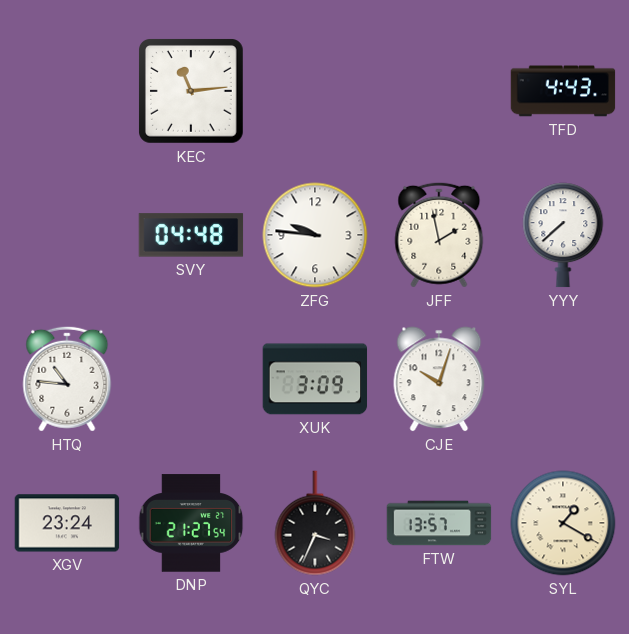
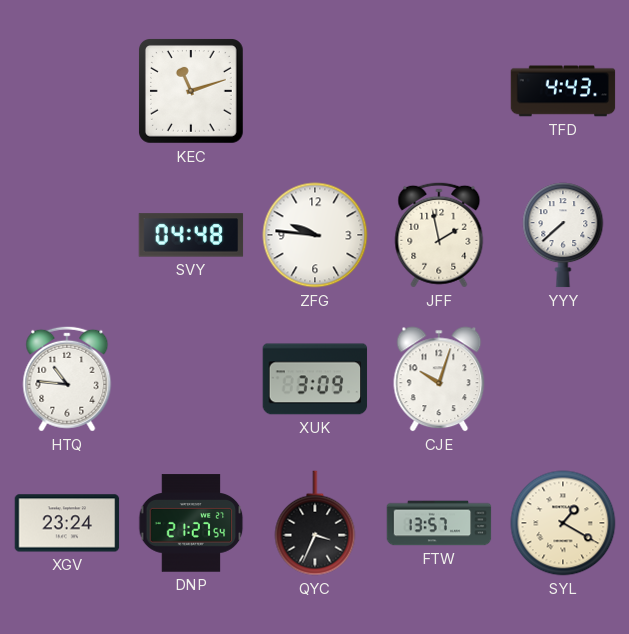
KEC: 11:14 -> 11:12 (192, 92)
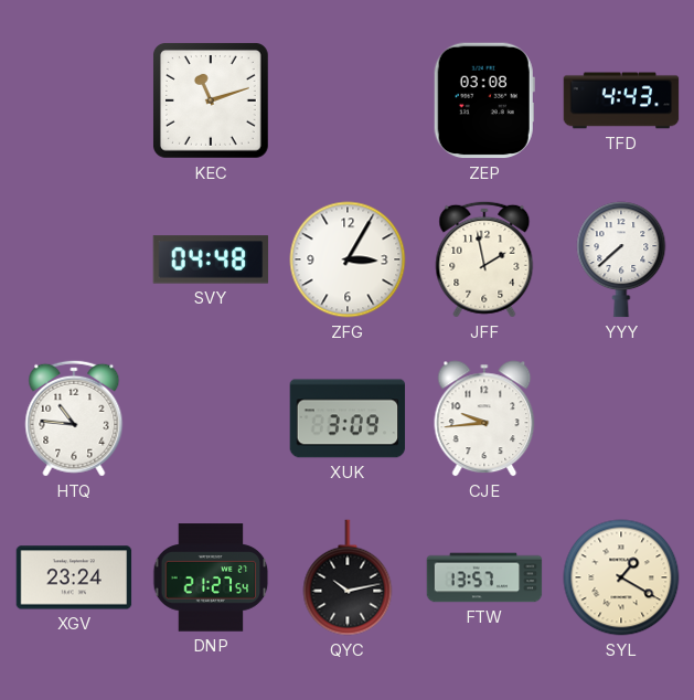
ZEP: none -> 03:08 (484, 100)
ZFG: 9:46 -> 3:05 (348, 259)
CJE: 10:03 -> 9:44 (484, 418)
QYC: 3:34 -> 10:13 (348, 577)
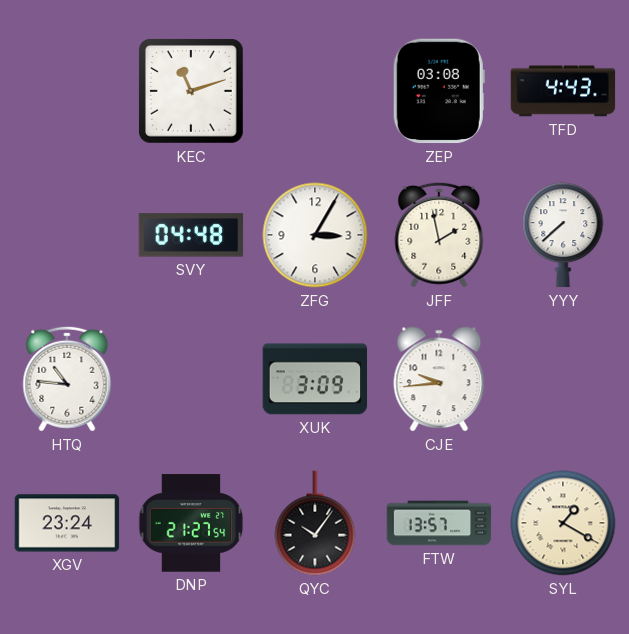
QYC: 10:13 -> 10:06 (315, 523)
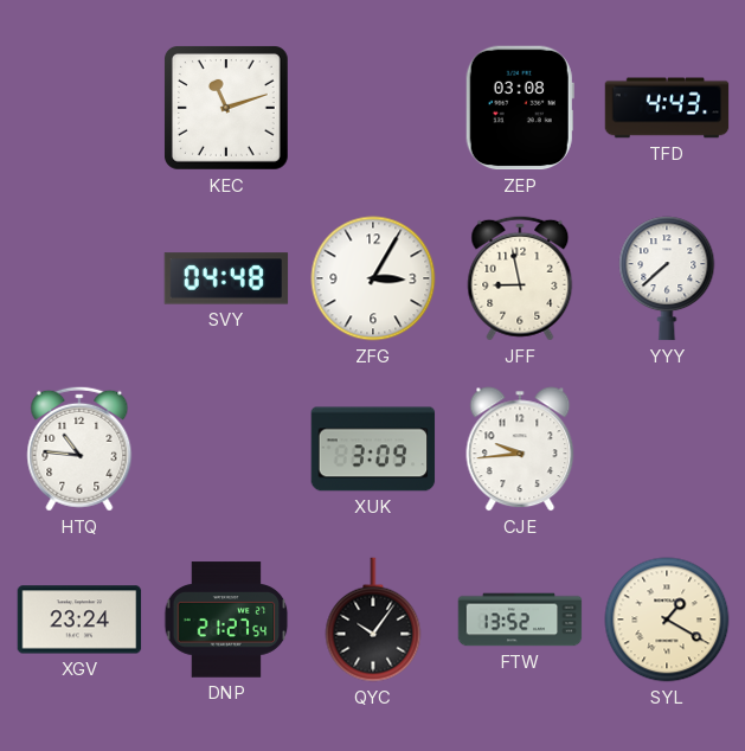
JFF: 1:58 -> 8:58 (520, 278)
FTW: 13:57 -> 13:52 (520, 620)
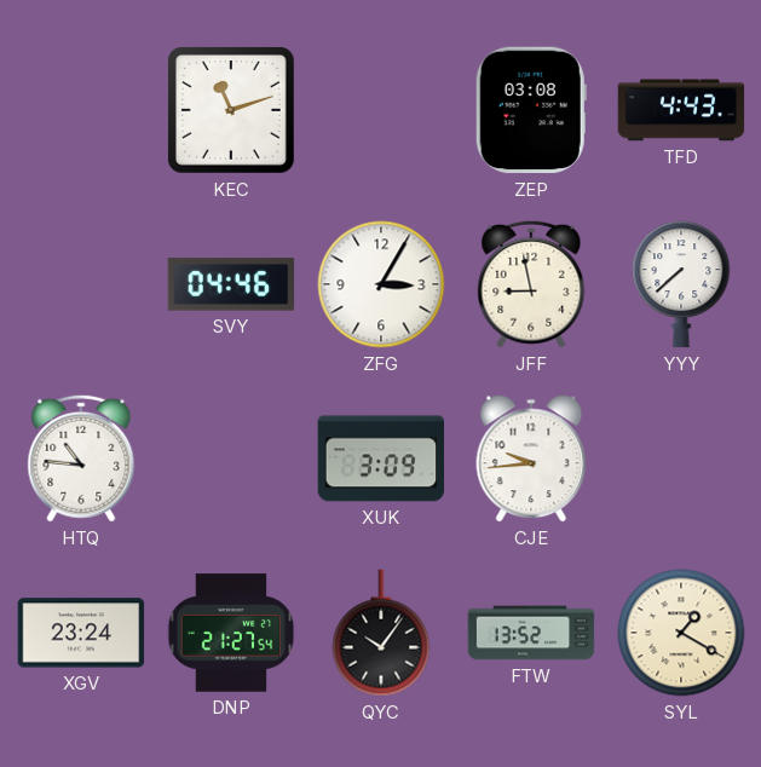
SVY: 04:48 -> 04:46 (231, 284)
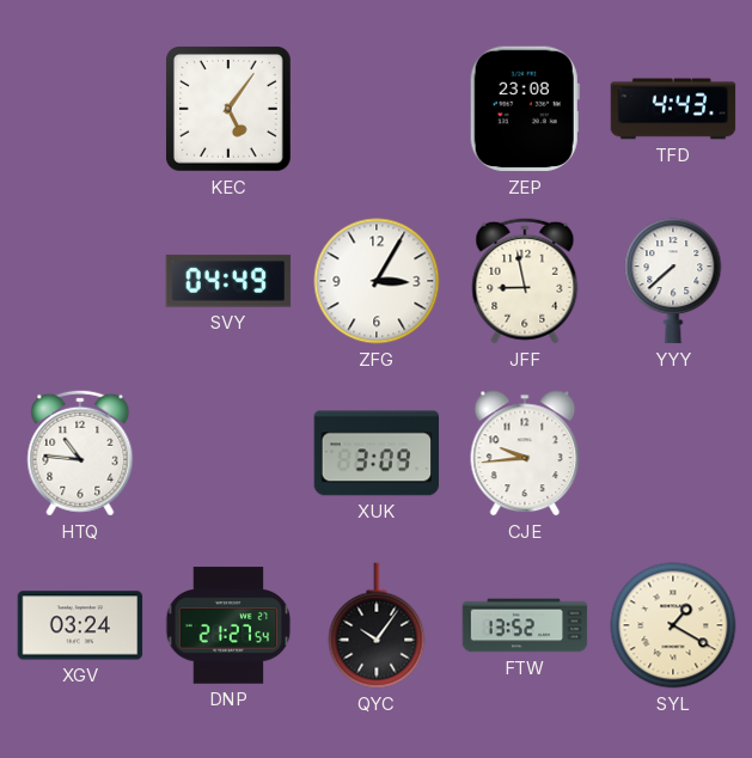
KEC: 11:12 -> 5:06 (230, 110)
ZEP: 03:08 -> 23:08 (525, 109)
SVY: 04:46 -> 04:49 (228, 281)
XGV: 23:24 -> 03:24 (80, 625)
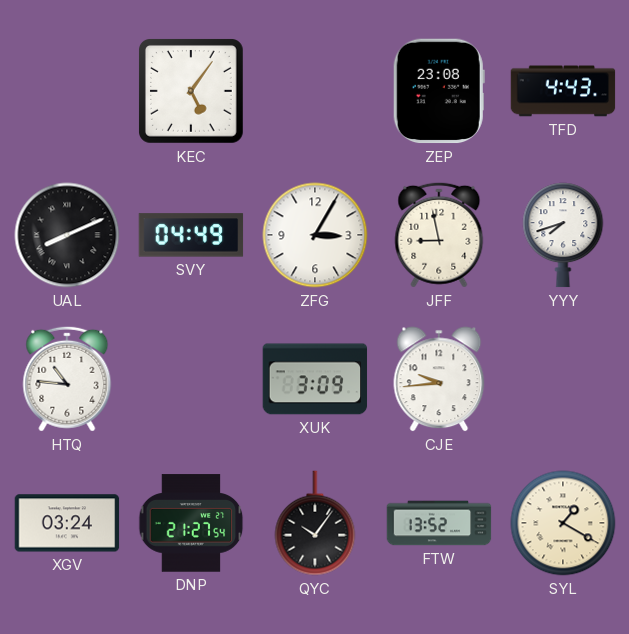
UAL: none -> 8:11 (67, 235)
YYY: 7:38 -> 7:42 (563, 235)
